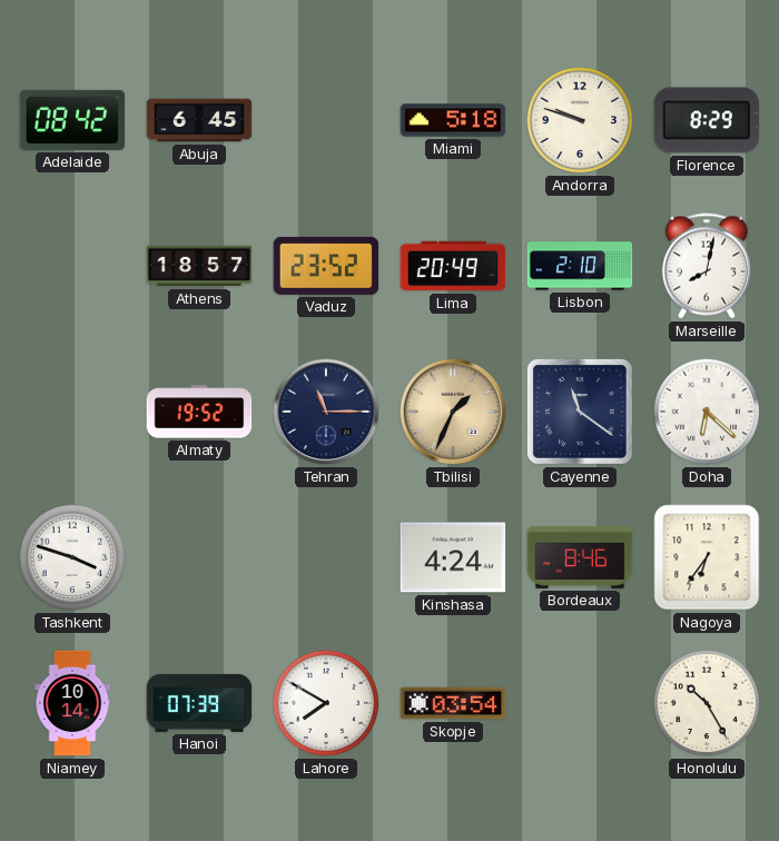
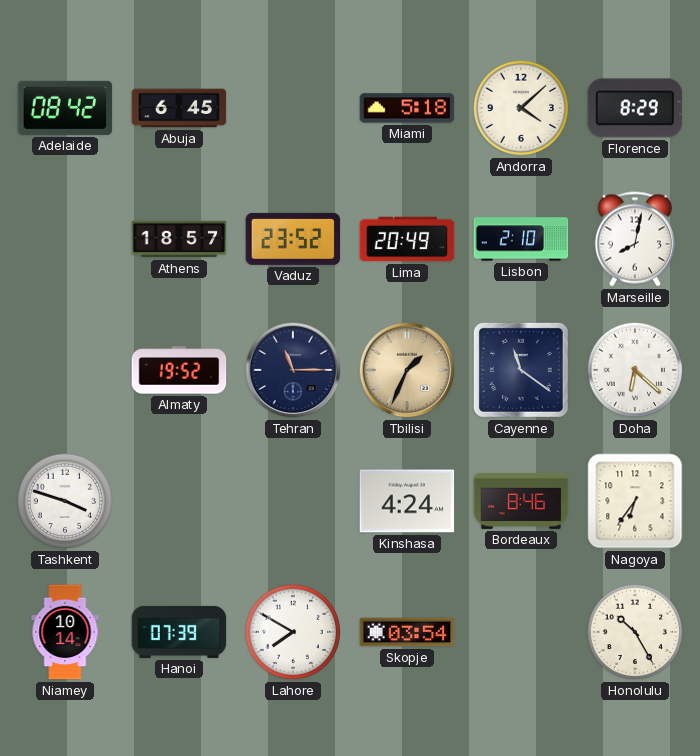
Andorra: 9:48 -> 4:08 (521, 108)
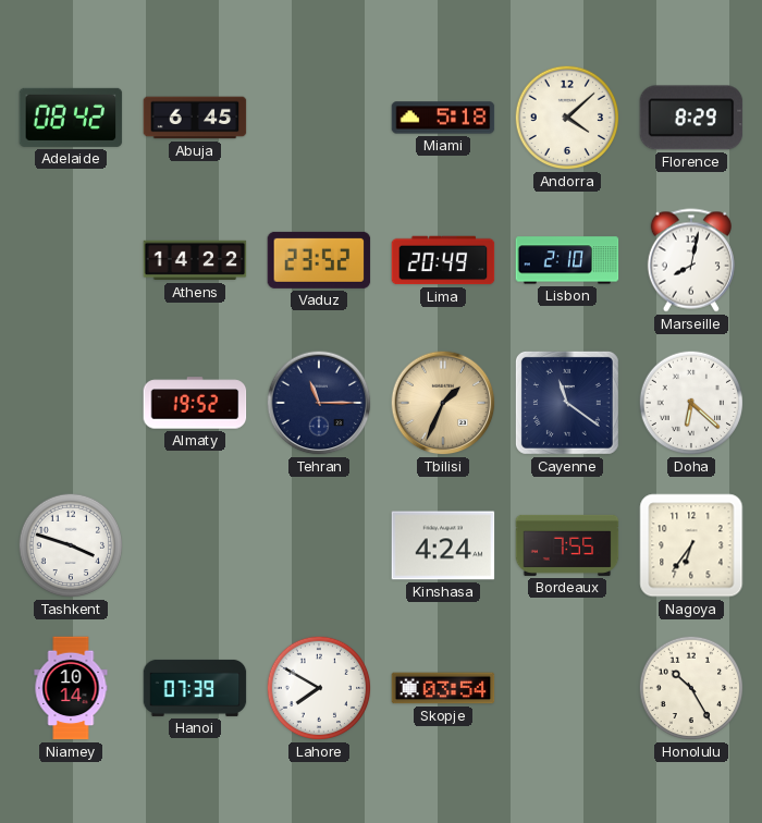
Athens: 18:57 -> 14:22 (195, 260)
Bordeaux: 8:46 -> 7:55 (567, 545)
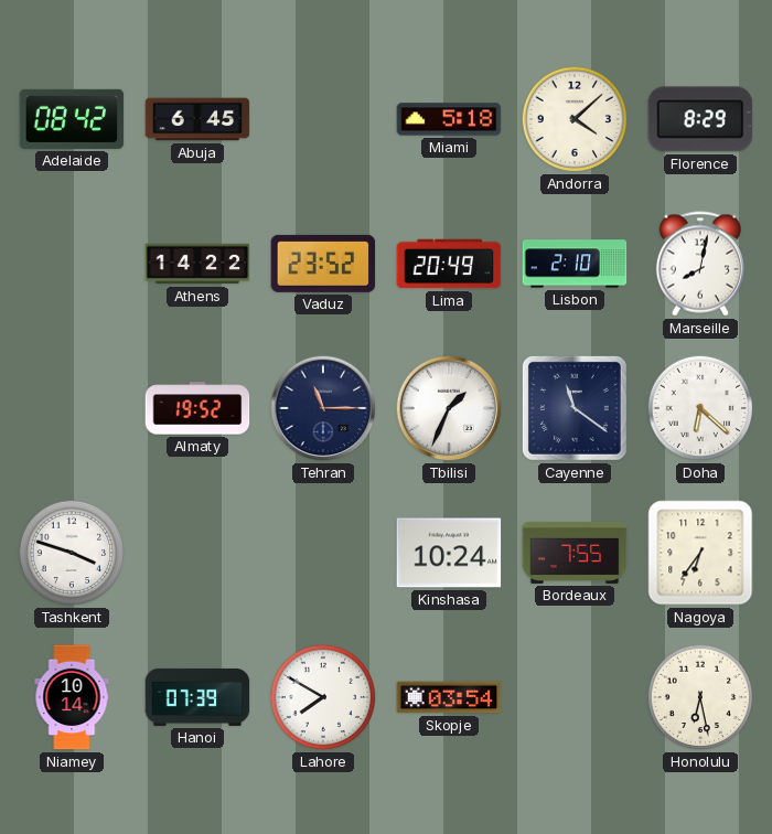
Tbilisi dial: champagne -> white (449, 408)
Kinshasa: 4:24 -> 10:24 (449, 553)
Honolulu: 10:25 -> 6:28 (700, 697)
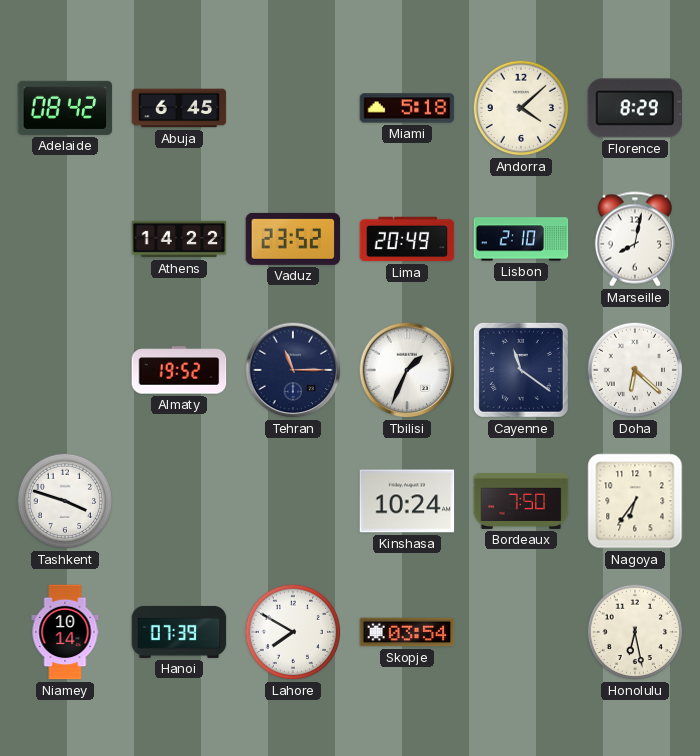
Bordeaux: 7:55 -> 7:50 (521, 501)
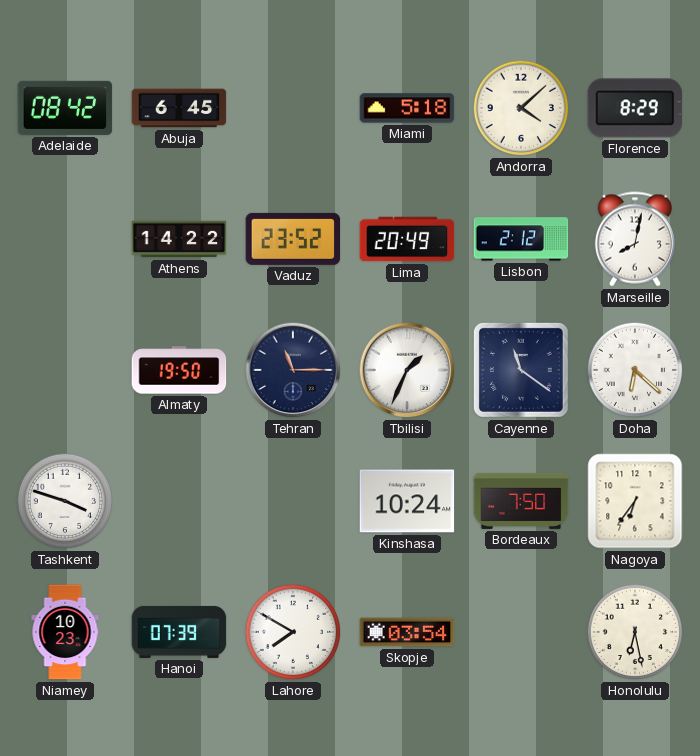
Lisbon: 2:10 -> 2:12 (521, 239)
Almaty: 19:52 -> 19:50 (179, 370)
Niamey: 10:14 -> 10:23 (65, 632)
